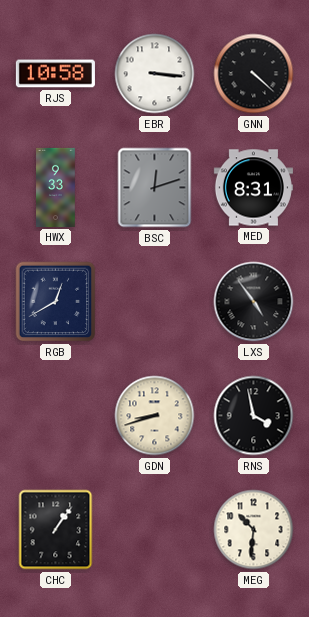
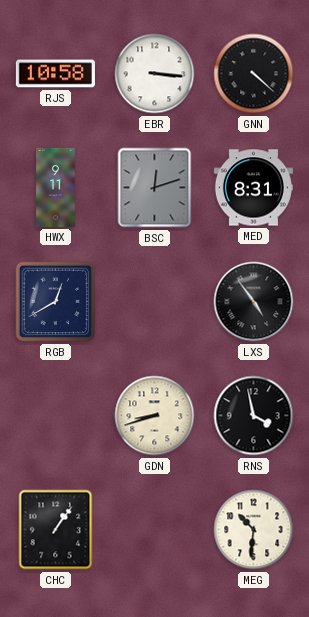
HWX: 9:33 -> 9:11 (56, 187)
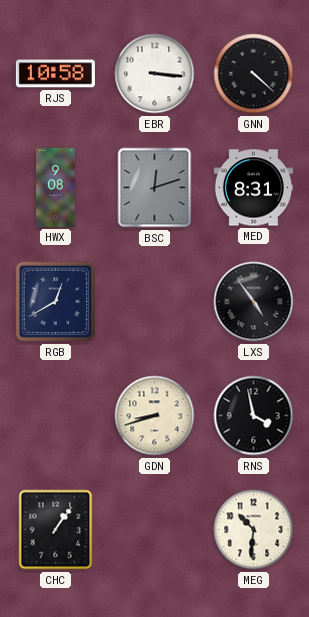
HWX: 9:11 -> 9:08 (56, 187)
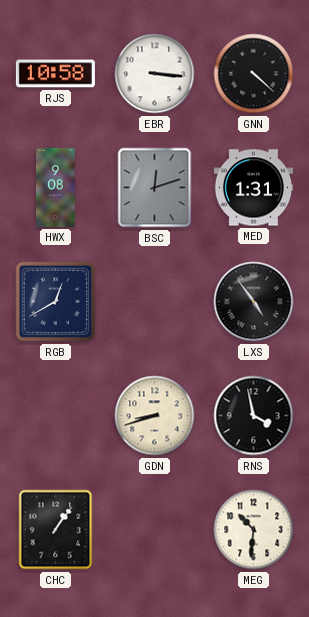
MED: 8:31 -> 1:31 (253, 188)
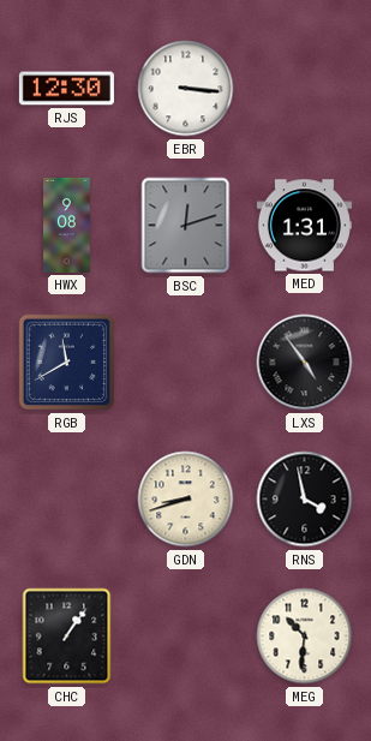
RJS: 10:58 -> 12:30 (66, 89)
GNN: 4:22 -> none (254, 74)
RGB: 12:40 -> 11:40 (67, 363)
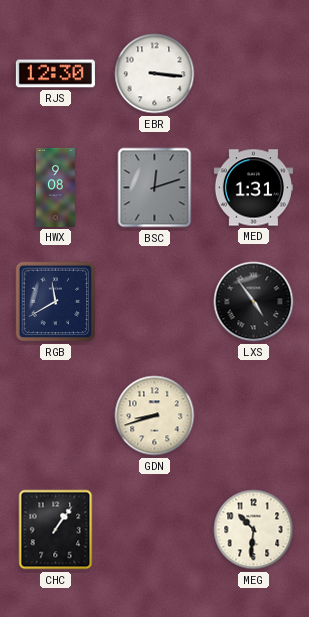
RNS: 3:58 -> none (305, 500)
